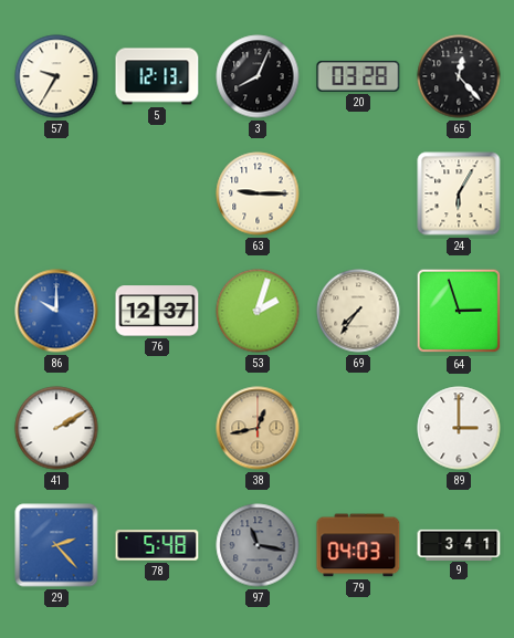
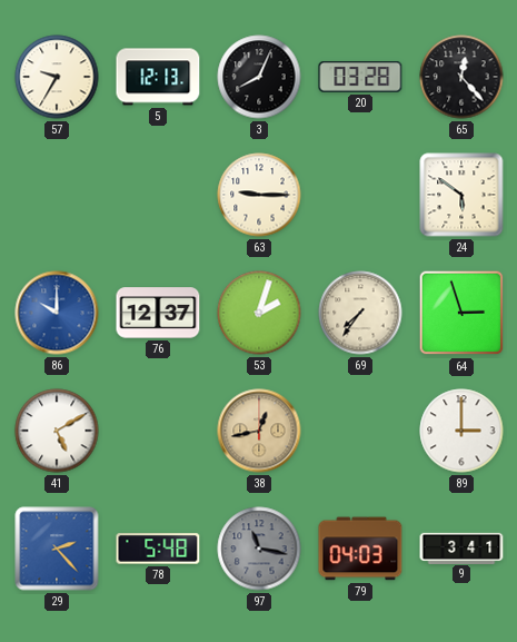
24: 6:05 -> 5:51 (461, 195)
41: 2:10 -> 5:10 (57, 431)
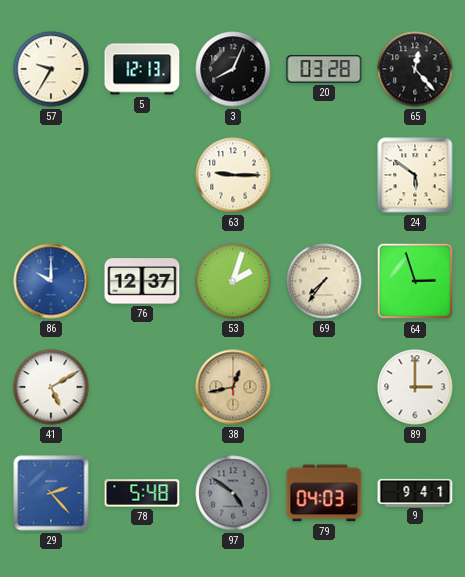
97: 11:17 -> 4:51 (233, 493)
9: 3:41 -> 9:41 (415, 492)
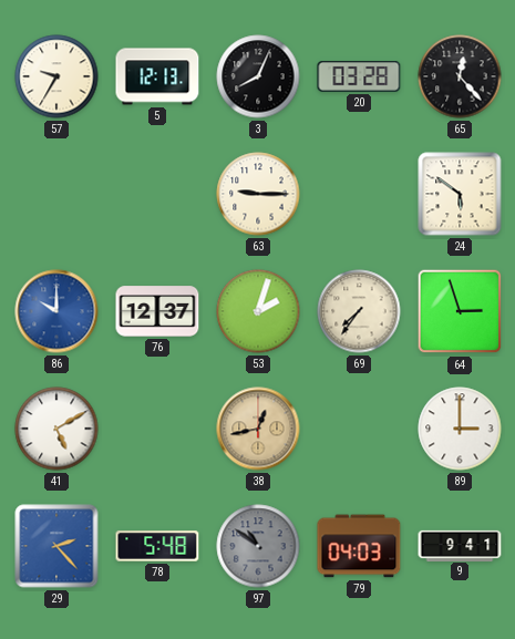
97: 4:51 -> 10:51 (258, 546)
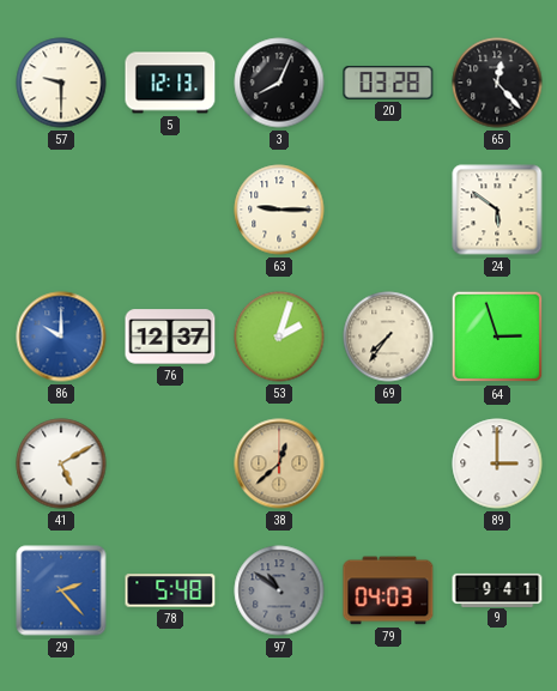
57: 9:35 -> 9:30 (61, 83)
38: 12:43 -> 12:38 (279, 463)
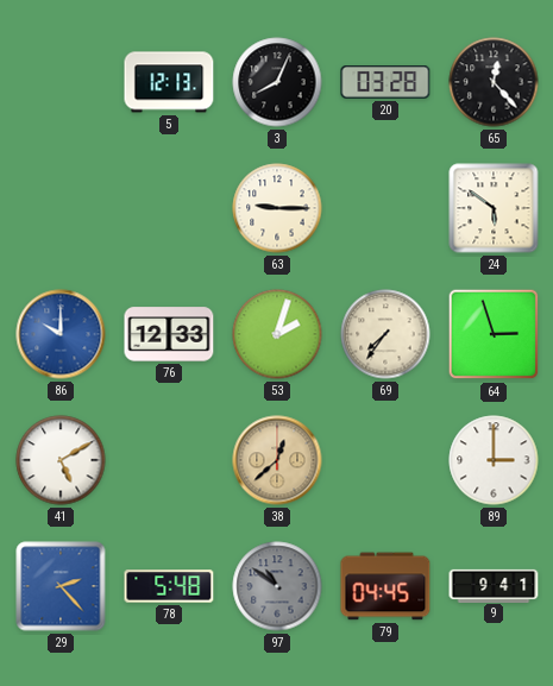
57: 9:30 -> none (61, 83)
76: 12:37 -> 12:33 (169, 334)
79: 04:03 -> 04:45 (385, 586)
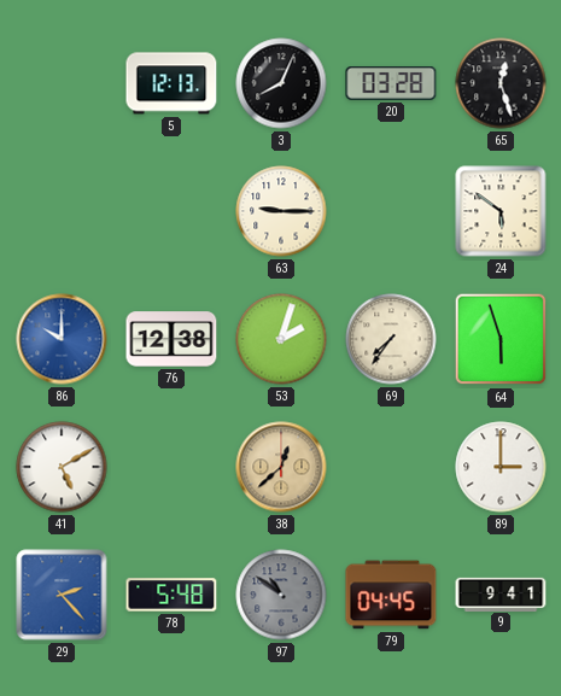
65: 12:23 -> 12:27 (501, 83)
76: 12:33 -> 12:38 (171, 339)
64: 2:57 -> 5:57 (501, 339)
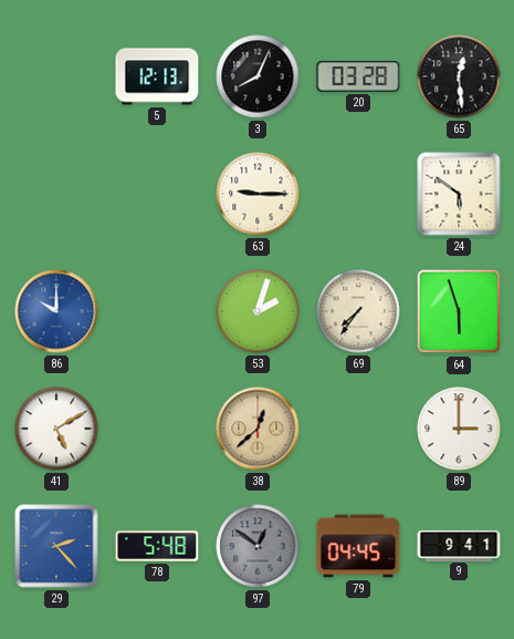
65: 12:27 -> 12:29 (459, 76)
76: 12:38 -> none (171, 339)
97: 10:51 -> 12:51 (258, 546)
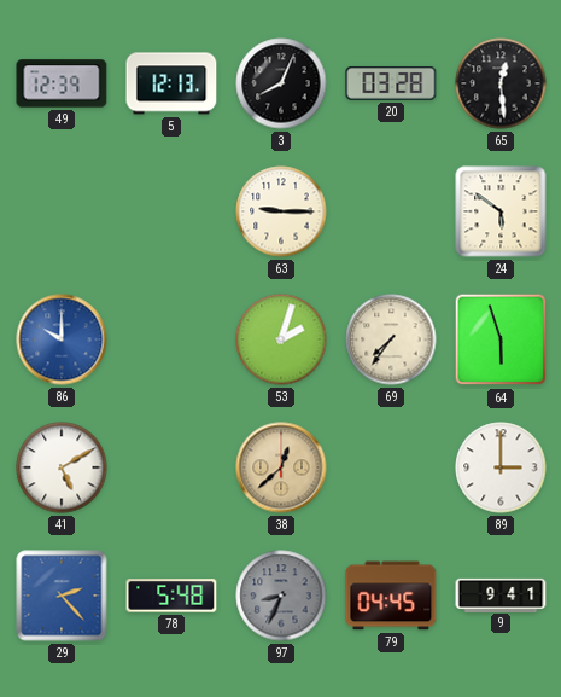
49: none -> 12:39 (62, 83)
97: 12:51 -> 8:34 (281, 596)
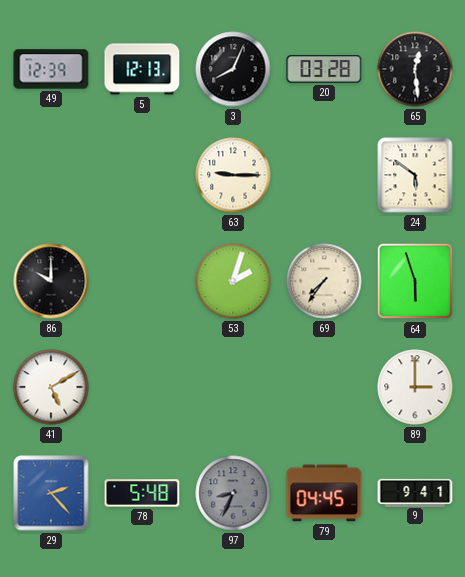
86 dial: blue -> black (51, 281)
38: 12:38 -> none (281, 467)
